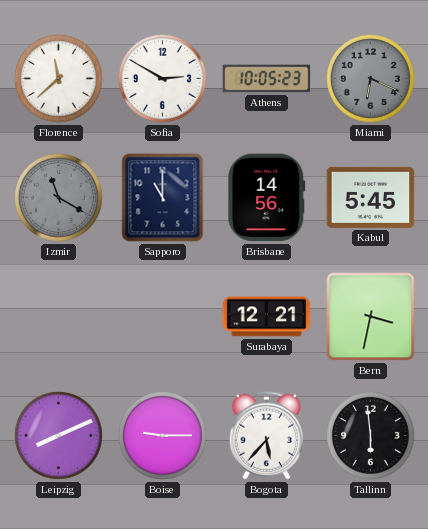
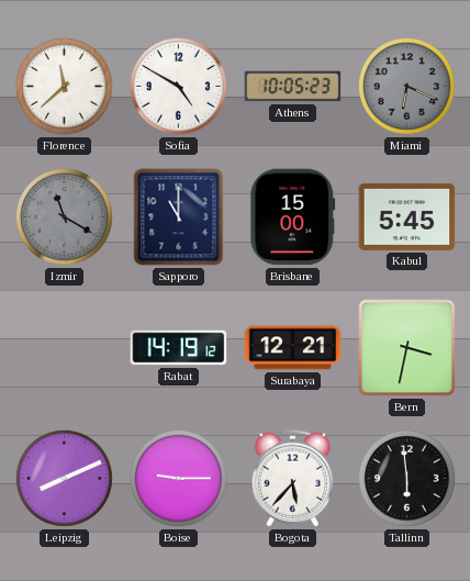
Sofia: 2:50 -> 4:50 (178, 86)
Brisbane: 14:56 -> 15:00 (293, 217)
Rabat: none -> 14:19 (179, 348)
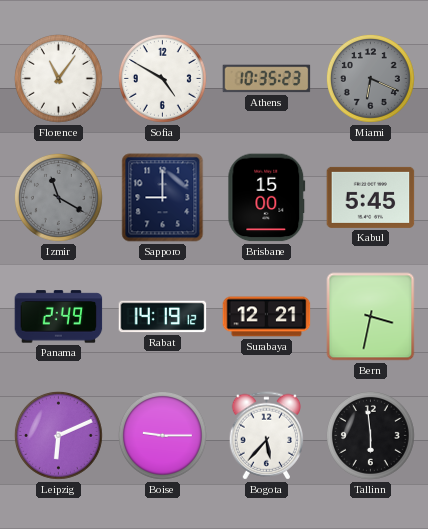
Florence: 11:38 -> 11:06 (58, 78)
Athens: 10:05 -> 10:35 (267, 79)
Sapporo: 11:00 -> 9:00 (163, 198)
Panama: none -> 2:49 (59, 317)
Leipzig: 8:11 -> 6:11 (58, 435)
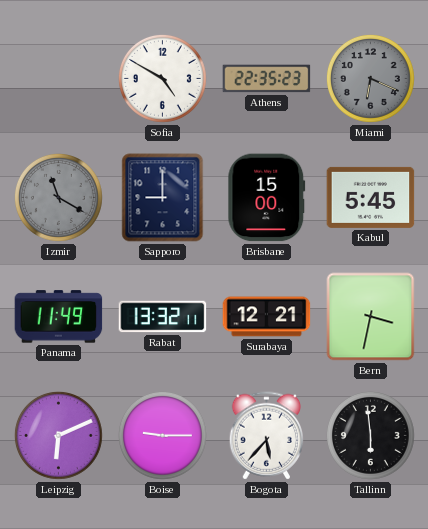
Florence: 11:06 -> none (58, 78)
Athens: 10:35 -> 22:35 (267, 79)
Panama: 2:49 -> 11:49 (59, 317)
Rabat: 14:19 -> 13:32 (163, 317)
